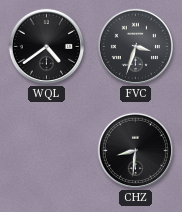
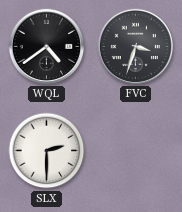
SLX: none -> 2:30 (47, 151)
CHZ: 8:31 -> none (135, 150)
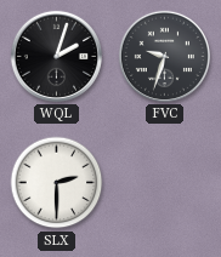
WQL: 4:39 -> 2:03 (56, 56)
FVC: 3:33 -> 9:33 (164, 56)
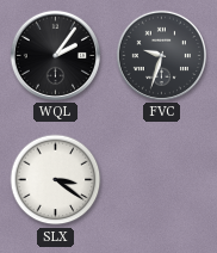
WQL: 2:03 -> 2:06 (55, 55)
SLX: 2:30 -> 3:21 (56, 180)
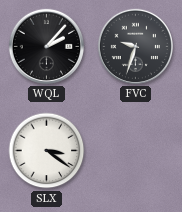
WQL: 2:06 -> 2:07 (46, 46)
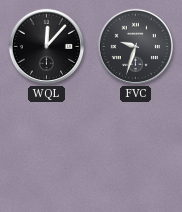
WQL: 2:07 -> 12:07 (46, 46)
SLX: 3:21 -> none (47, 151)
